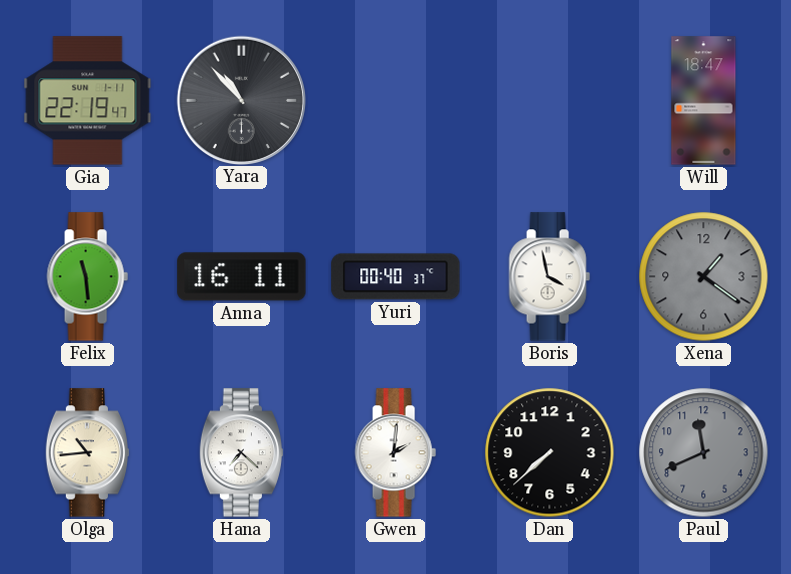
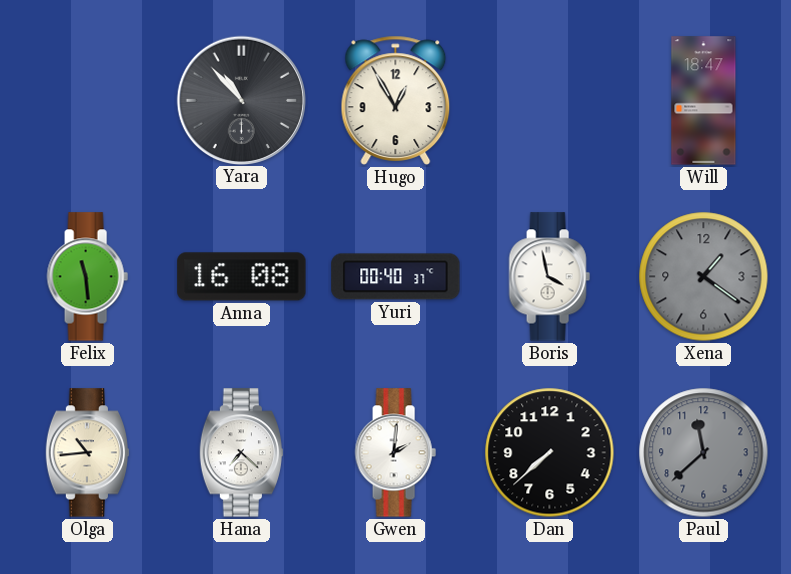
Gia: 22:19 -> none (88, 101)
Hugo: none -> 12:55 (396, 100)
Anna: 16:11 -> 16:08 (242, 277)
Paul: 11:41 -> 11:38 (704, 453)
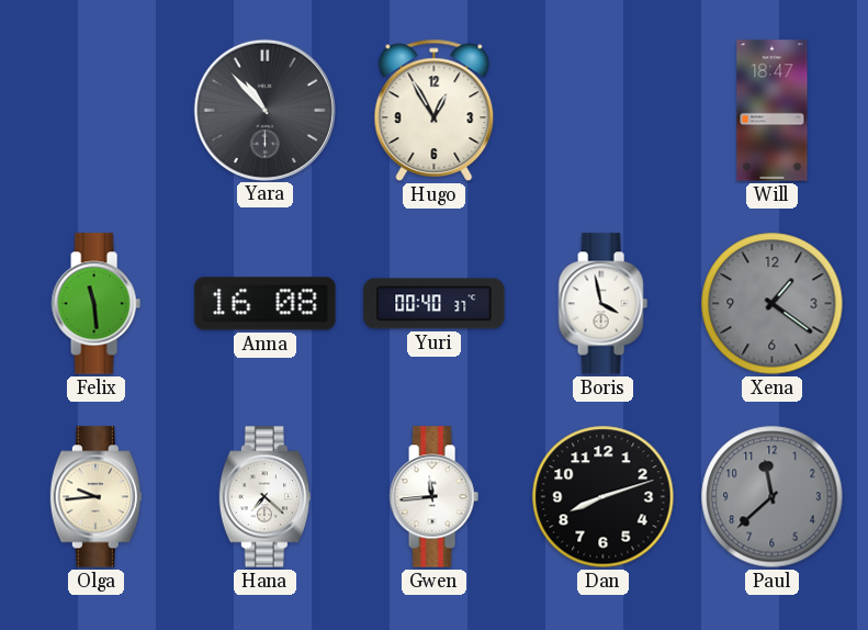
Olga: 10:44 -> 9:44 (95, 497)
Gwen: 2:01 -> 11:44 (433, 497)
Dan: 7:38 -> 8:12 (604, 497)
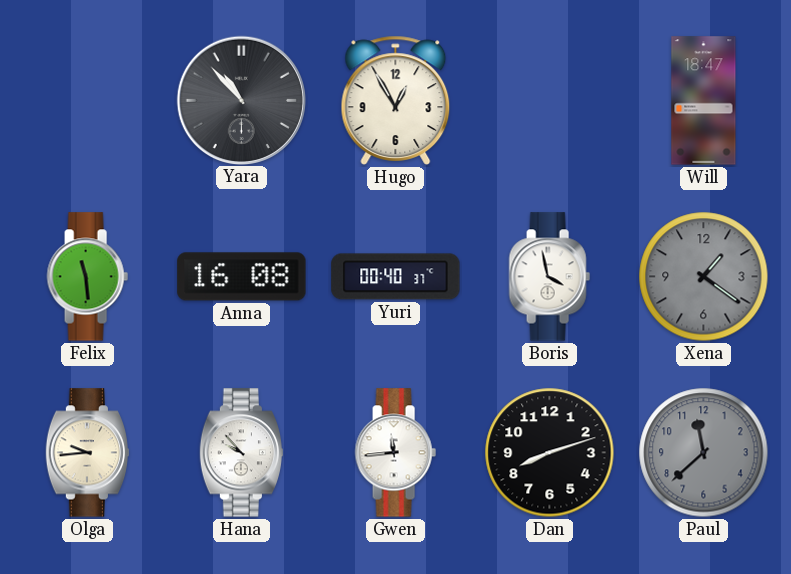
Hana: 7:22 -> 9:53 (241, 453)
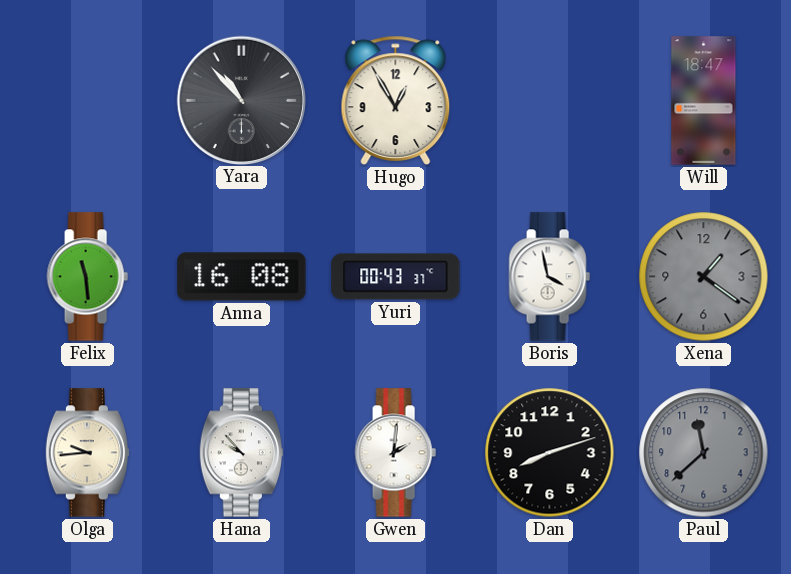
Yuri: 00:40 -> 00:43 (396, 277)
Gwen: 11:44 -> 2:01 (395, 453)
